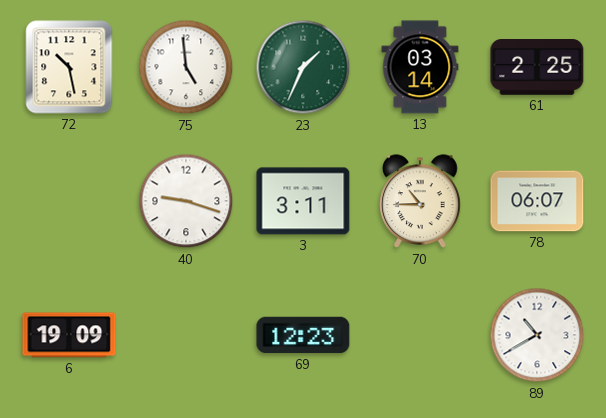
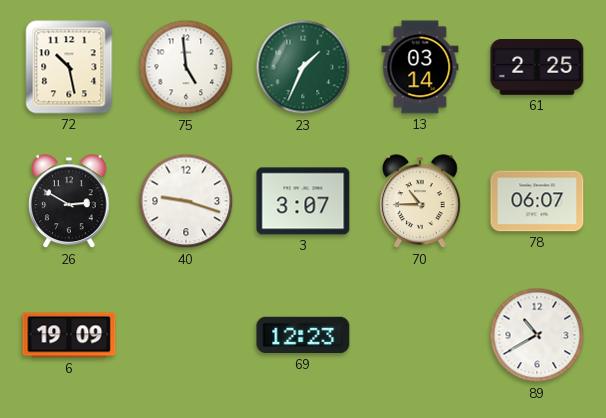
26: none -> 2:50 (69, 202)
3: 3:11 -> 3:07 (303, 201)
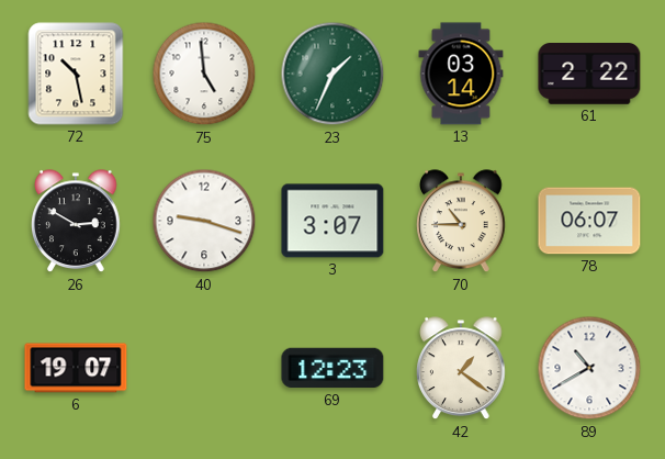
61: 2:25 -> 2:22 (589, 74)
6: 19:09 -> 19:07 (76, 368)
42: none -> 1:21 (461, 369)
